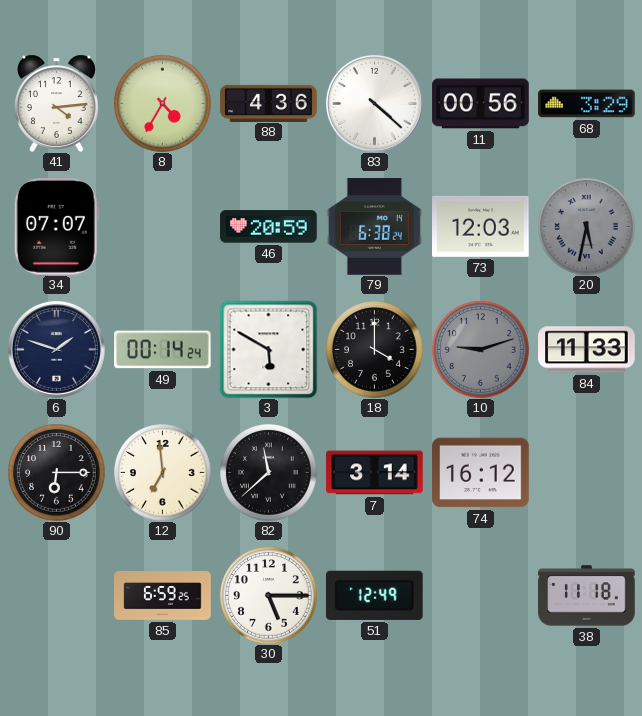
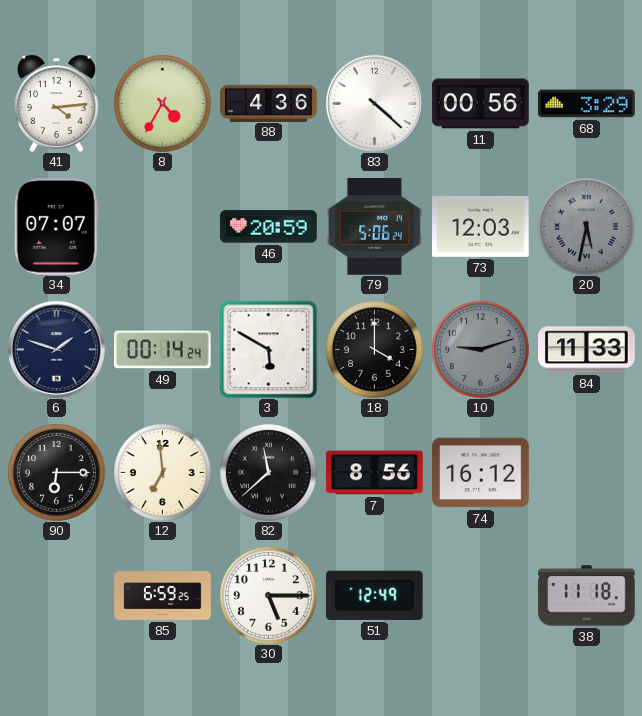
79: 6:38 -> 5:06 (374, 227)
7: 3:14 -> 8:56 (375, 473)
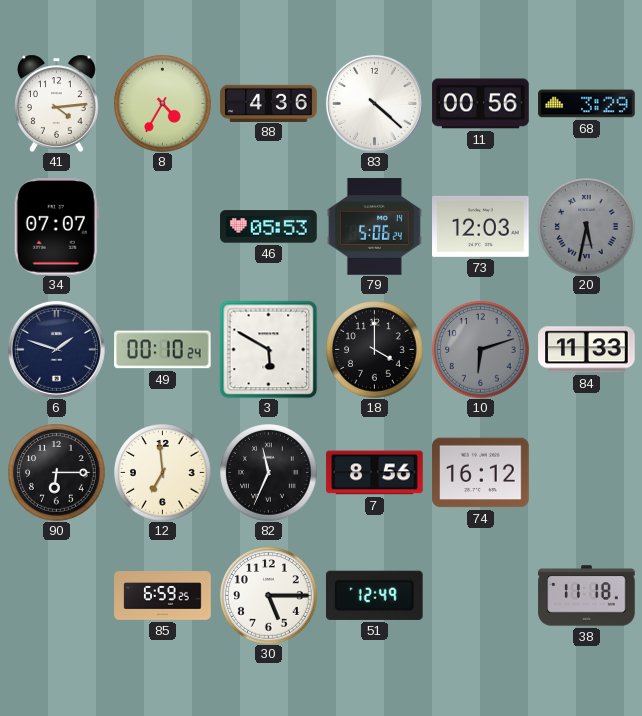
46: 20:59 -> 05:53 (269, 227)
49: 00:14 -> 00:10 (163, 350)
10: 9:12 -> 6:12 (481, 350)
82: 11:38 -> 11:34 (269, 473)
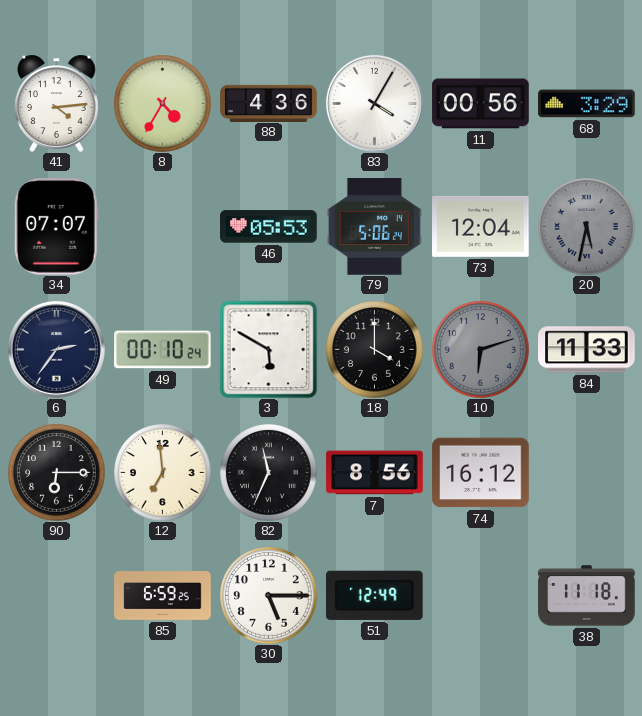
83: 4:22 -> 4:05 (374, 103)
73: 12:03 -> 12:04 (481, 226)
6: 1:48 -> 2:36 (56, 349)
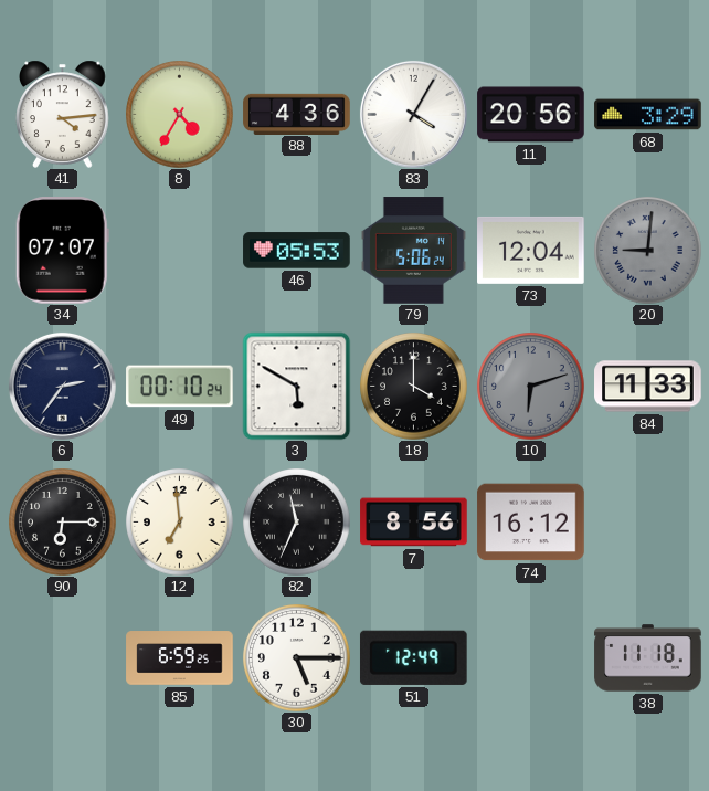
11: 00:56 -> 20:56 (531, 115)
20: 5:32 -> 9:01 (648, 251)
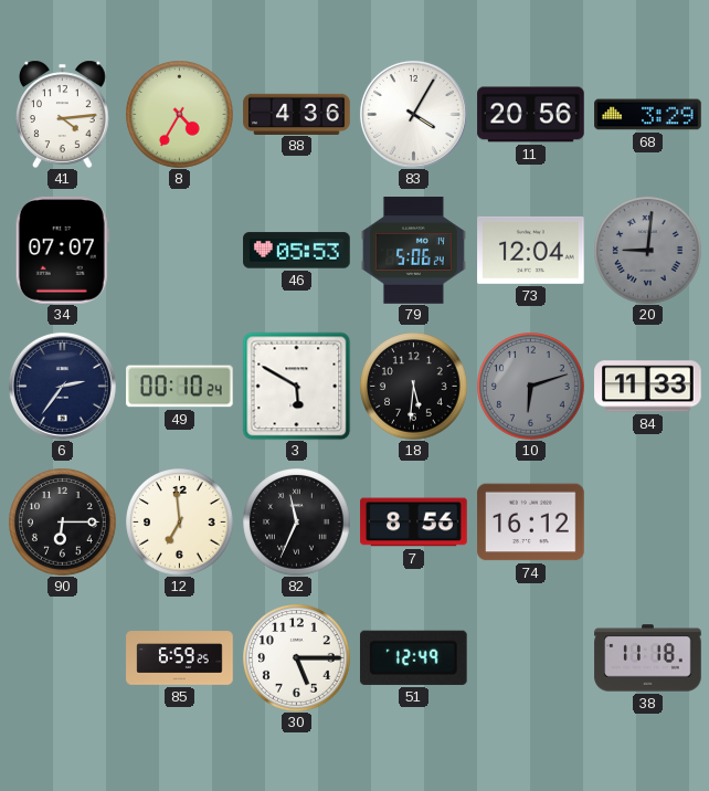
18: 4:00 -> 5:31 (414, 387)
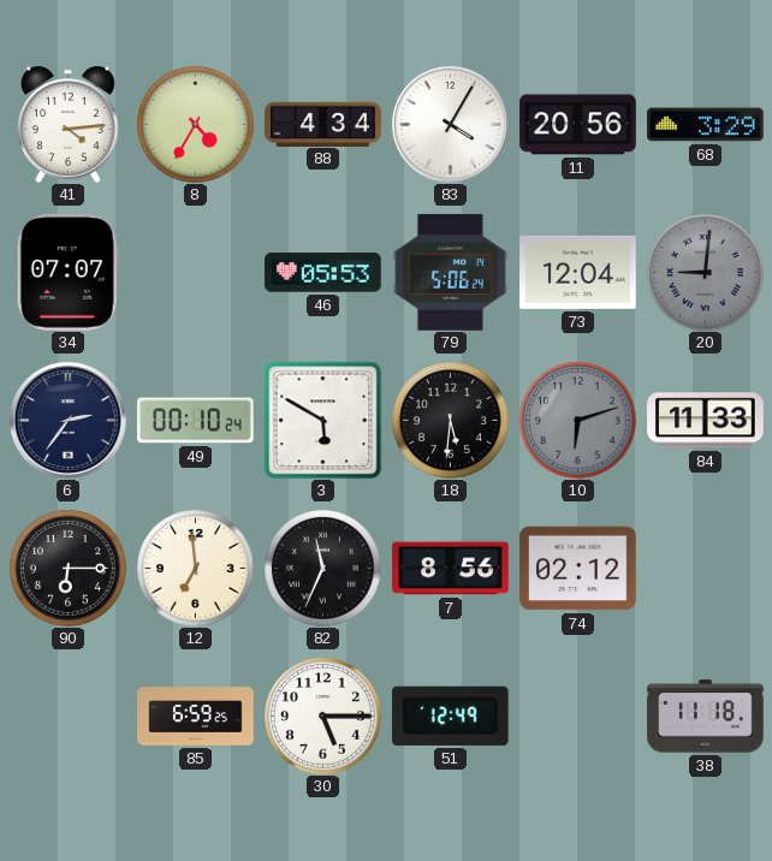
88: 4:36 -> 4:34 (323, 124)
74: 16:12 -> 02:12 (578, 569)
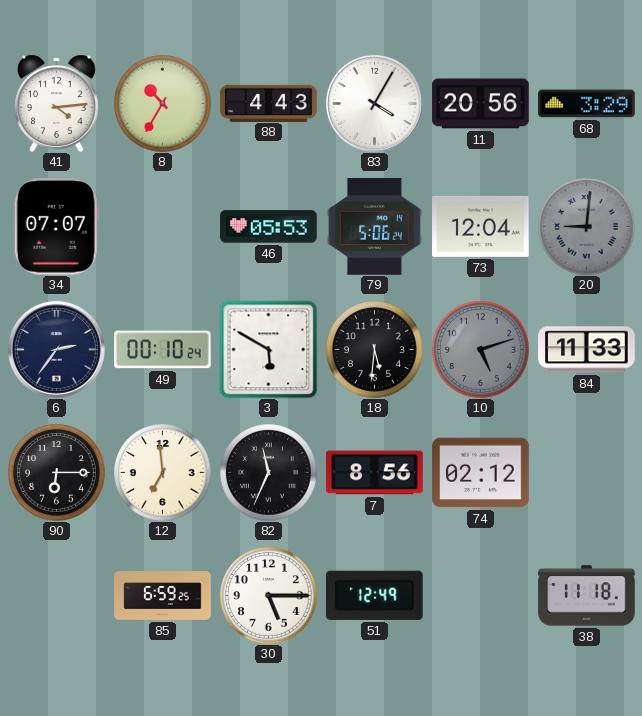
8: 4:35 -> 10:35 (163, 104)
88: 4:34 -> 4:43 (269, 103)
10: 6:12 -> 5:12 (481, 350)
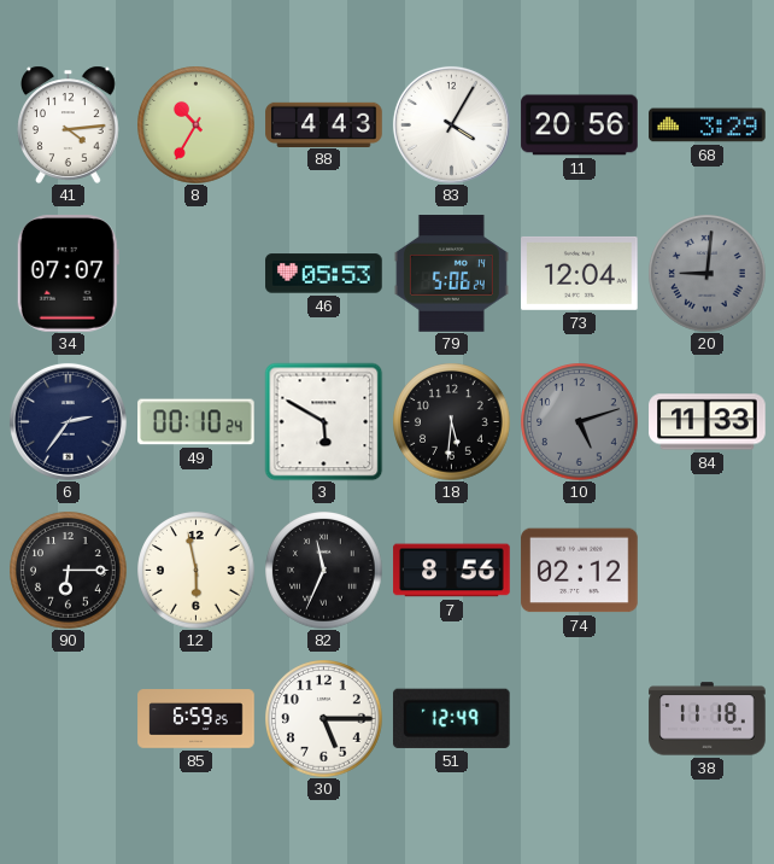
12: 6:59 -> 5:58 (197, 571)
